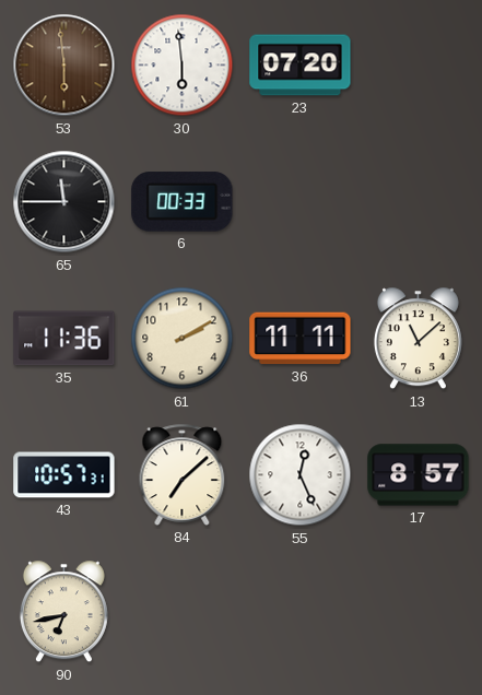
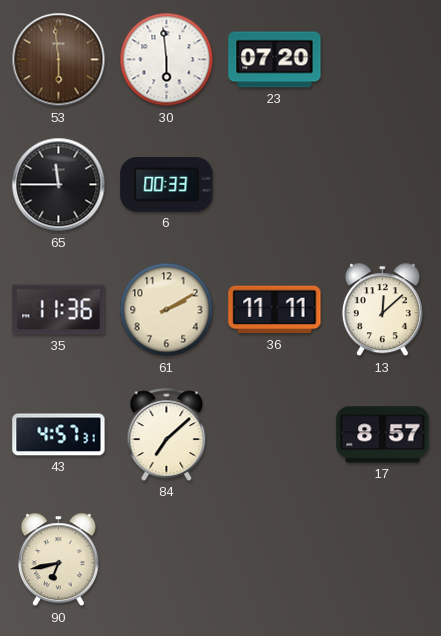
13: 11:08 -> 12:08 (382, 310)
43: 10:57 -> 4:57 (59, 435)
55: 12:26 -> none (301, 475)
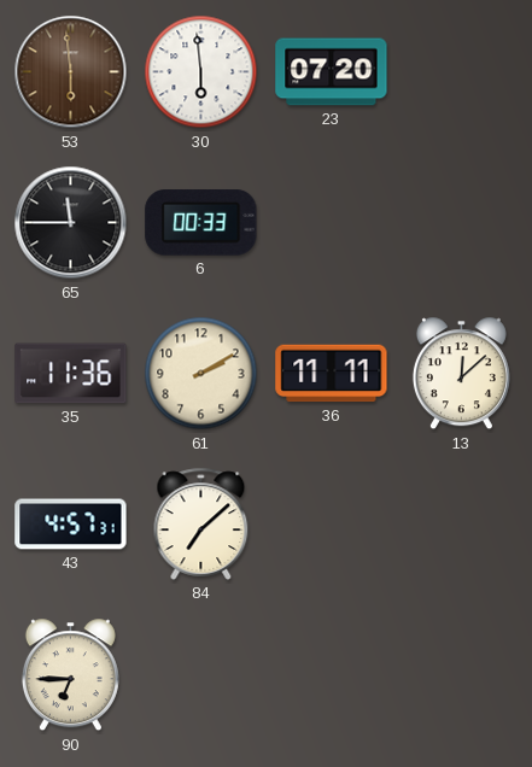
17: 8:57 -> none (383, 435)
90: 6:43 -> 6:45 (70, 675)
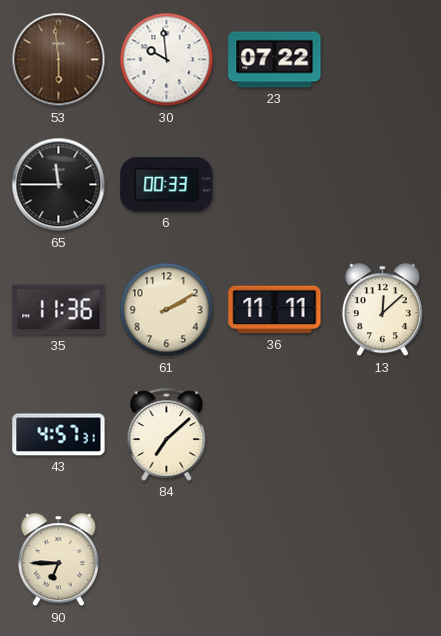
30: 5:59 -> 9:59 (167, 60)
23: 07:20 -> 07:22 (275, 60)
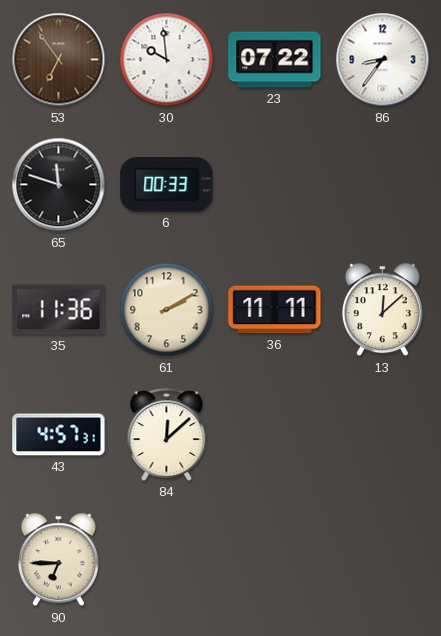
53: 5:59 -> 6:54 (59, 60)
86: none -> 8:36 (383, 60)
65: 11:45 -> 11:48 (59, 185)
84: 7:08 -> 12:08 (167, 434)
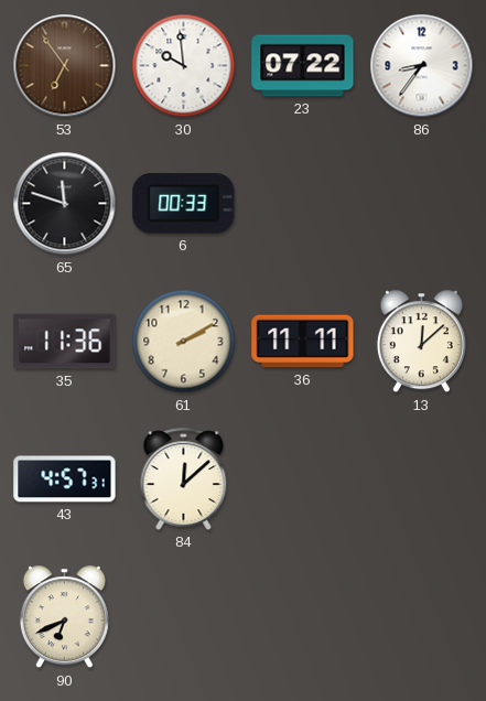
90: 6:45 -> 6:41 (64, 617)
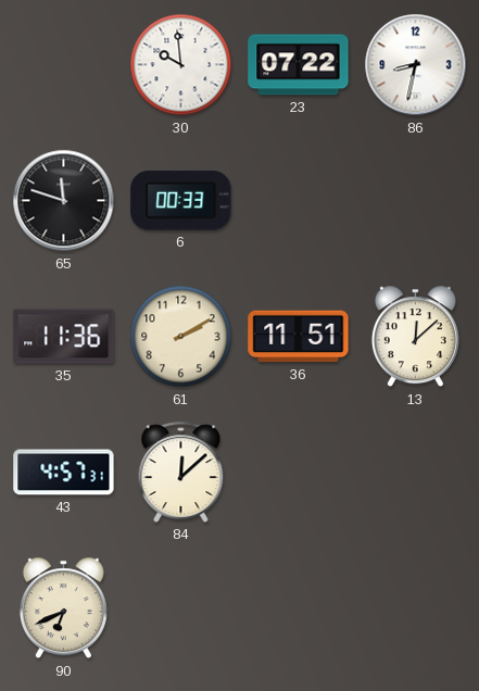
53: 6:54 -> none (65, 66)
86: 8:36 -> 8:32 (416, 65)
36: 11:11 -> 11:51 (299, 337)
